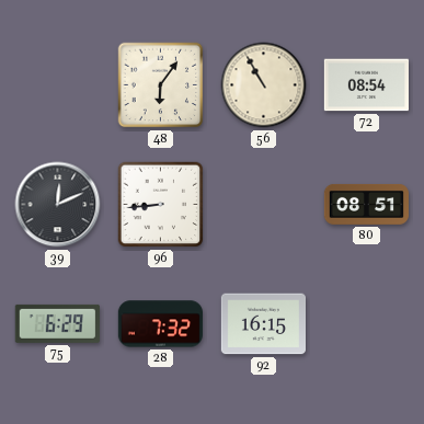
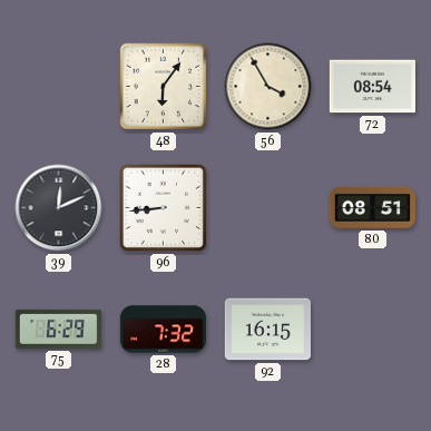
56: 10:55 -> 3:55 (268, 87)
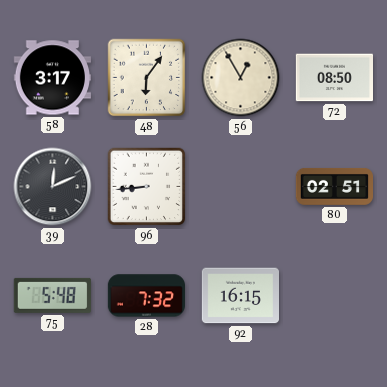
58: none -> 3:17 (52, 78)
56: 3:55 -> 12:55 (241, 78)
72: 08:54 -> 08:50 (334, 78)
80: 08:51 -> 02:51 (334, 186)
75: 6:29 -> 5:48 (52, 295)
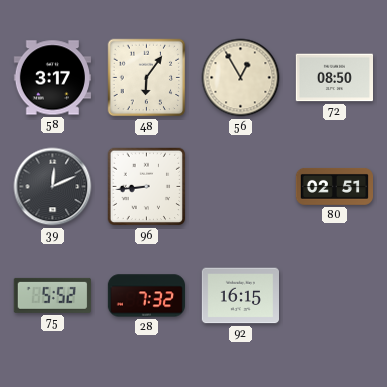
75: 5:48 -> 5:52 (52, 295)
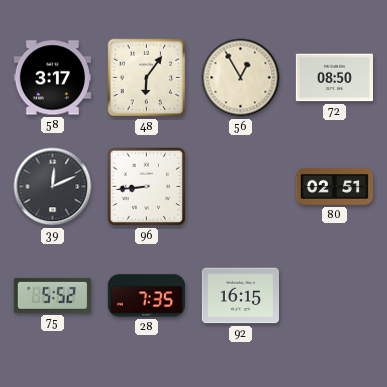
28: 7:32 -> 7:35 (146, 296)
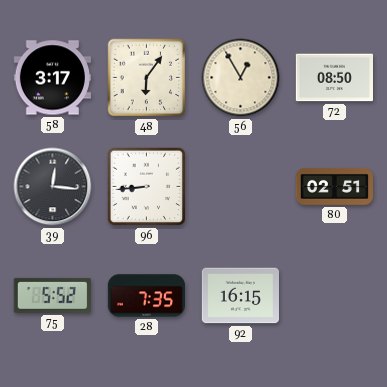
39: 12:11 -> 12:16 (53, 187)
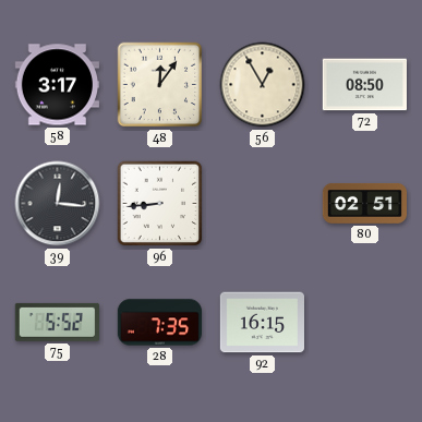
48: 6:06 -> 12:06 (160, 85)
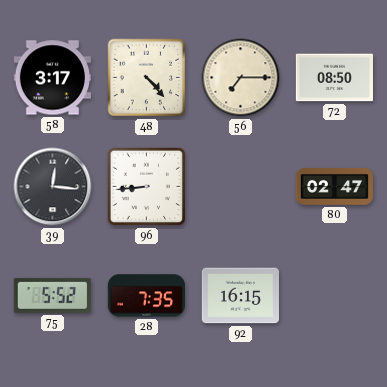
48: 12:06 -> 4:23 (147, 78)
56: 12:55 -> 7:15 (241, 78)
80: 02:51 -> 02:47 (334, 186)
